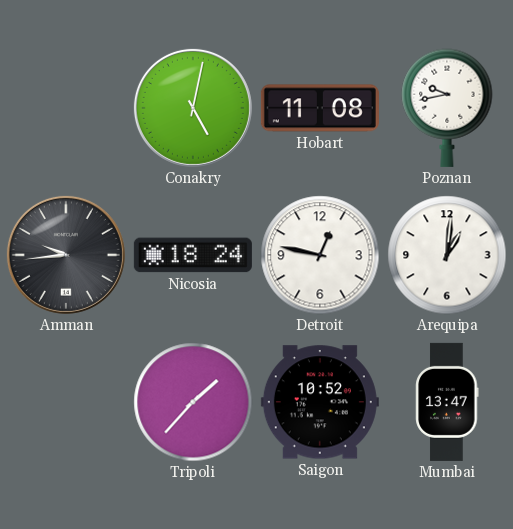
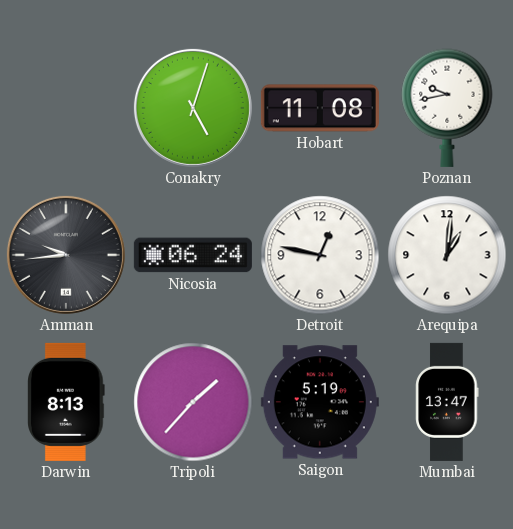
Conakry: 5:02 -> 5:03 (193, 108)
Nicosia: 18:24 -> 06:24 (193, 255)
Darwin: none -> 8:13 (66, 402)
Saigon: 10:52 -> 5:19 (320, 402)
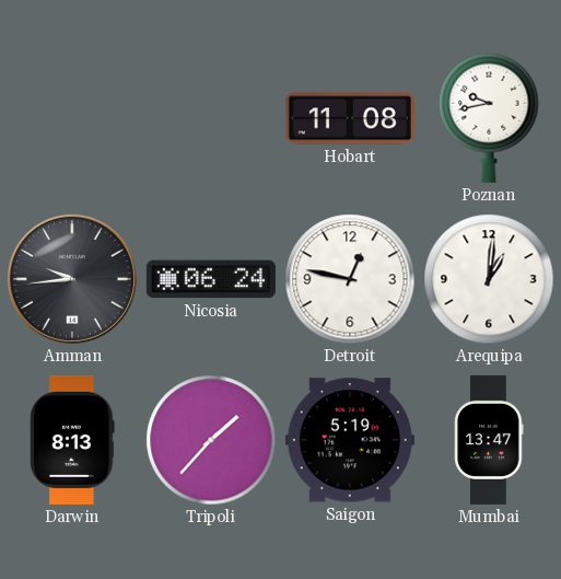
Conakry: 5:03 -> none (193, 108)
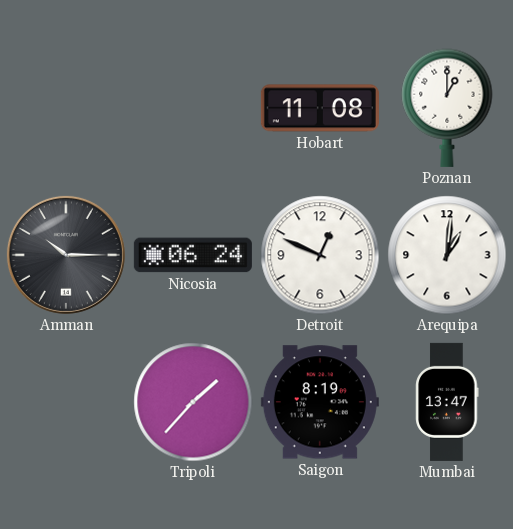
Poznan: 9:43 -> 1:00 (447, 108)
Amman: 9:44 -> 10:15 (66, 255)
Detroit: 12:47 -> 12:49 (320, 255)
Darwin: 8:13 -> none (72, 440)
Saigon: 5:19 -> 8:19 (320, 402)
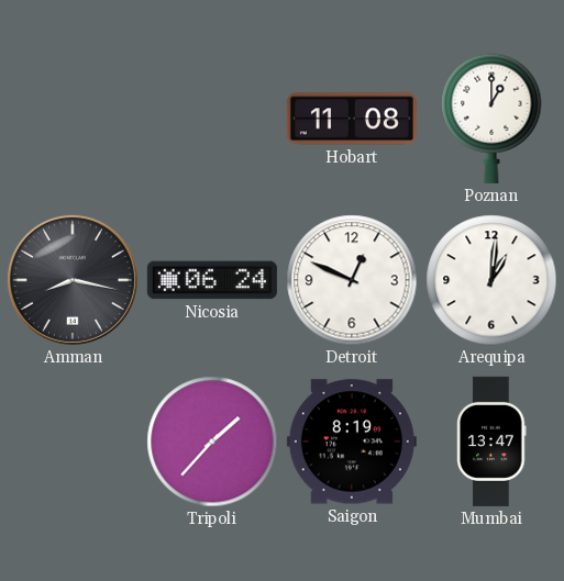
Amman: 10:15 -> 8:17 (73, 280)
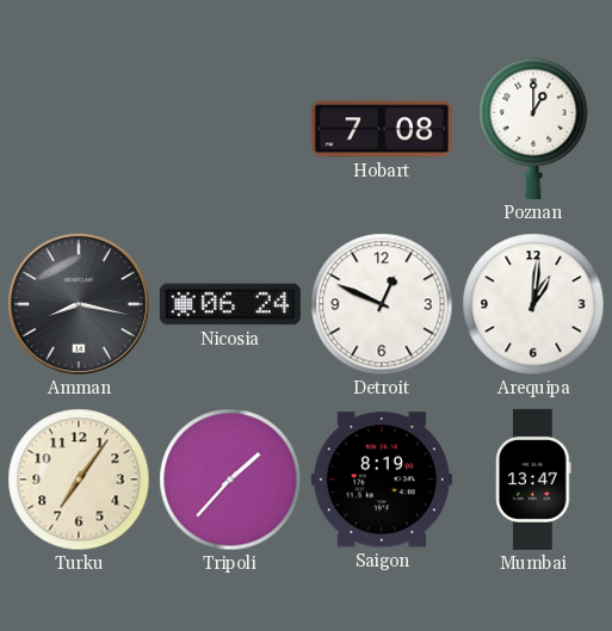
Hobart: 11:08 -> 7:08 (382, 129)
Turku: none -> 7:06 (79, 480)
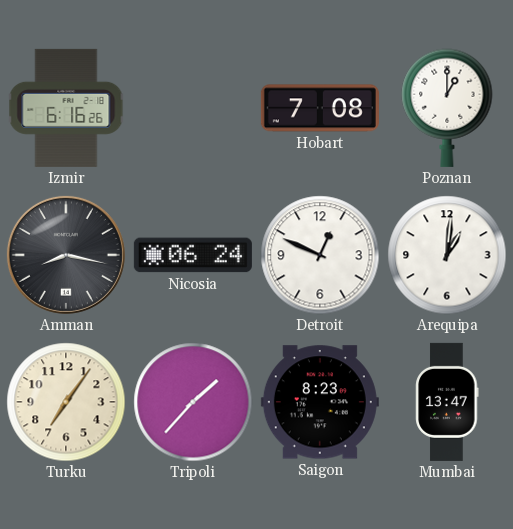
Izmir: none -> 6:16 (66, 108)
Saigon: 8:19 -> 8:23 (320, 402)
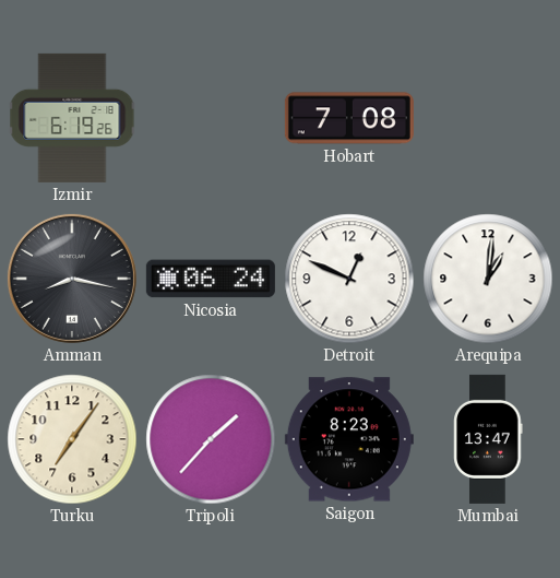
Izmir: 6:16 -> 6:19 (72, 118)
Poznan: 1:00 -> none (447, 108)
